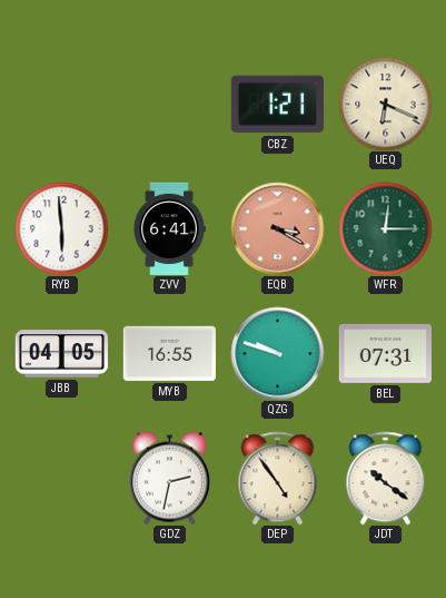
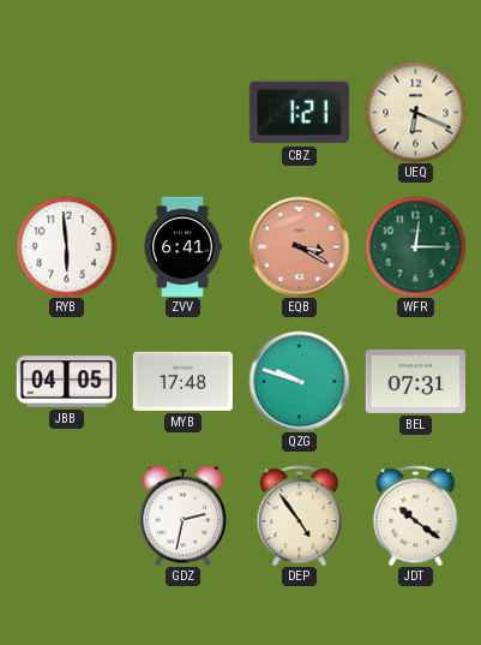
MYB: 16:55 -> 17:48 (182, 381)
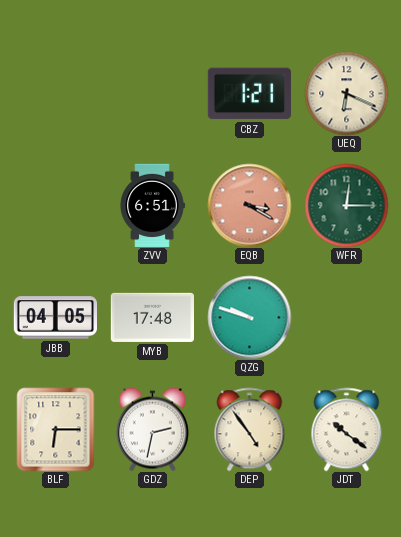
RYB: 5:59 -> none (66, 246)
ZVV: 6:41 -> 6:51 (152, 205)
BEL: 07:31 -> none (415, 381)
BLF: none -> 6:15 (56, 429)
